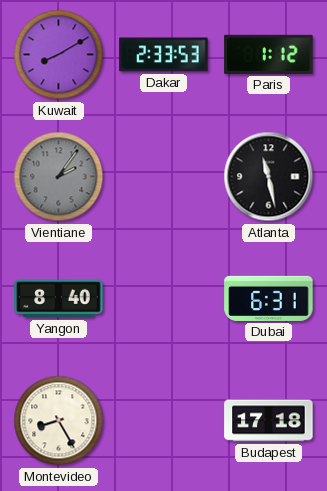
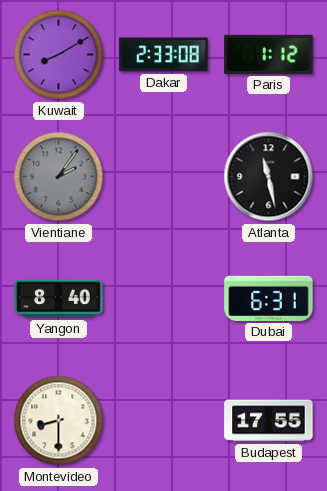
Dakar: 2:33:53 -> 2:33:08 (164, 55)
Montevideo: 8:25 -> 8:30 (59, 421)
Budapest: 17:18 -> 17:55 (269, 421)
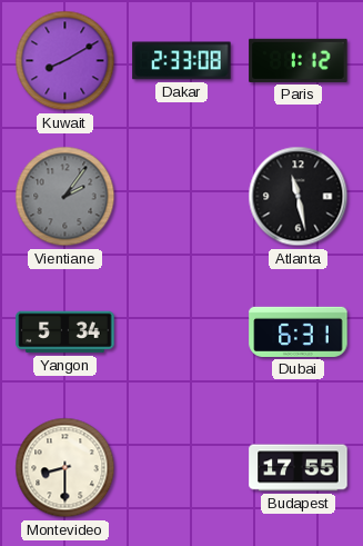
Yangon: 8:40 -> 5:34 (65, 332)
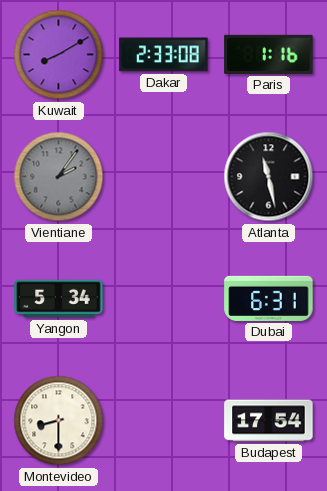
Paris: 1:12 -> 1:16 (269, 54)
Budapest: 17:55 -> 17:54 (269, 421)
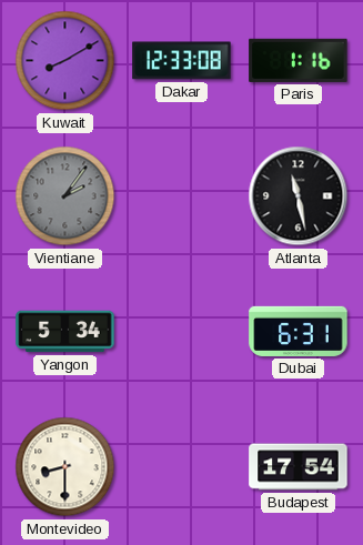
Dakar: 2:33 -> 12:33 (182, 61)
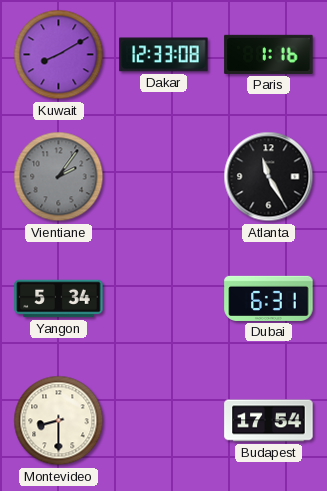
Atlanta: 11:28 -> 11:25 (269, 177)
